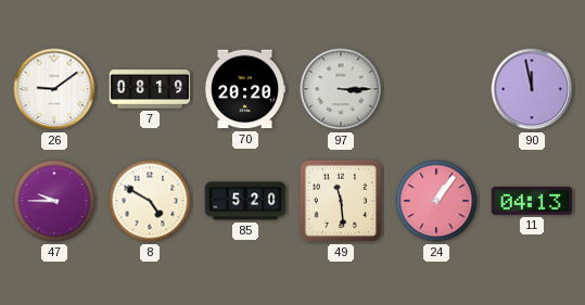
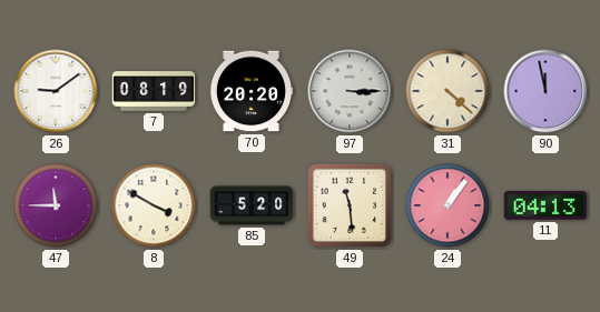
31: none -> 4:22 (447, 91)
47: 9:45 -> 11:45 (56, 205)
8: 4:50 -> 3:50 (154, 205)
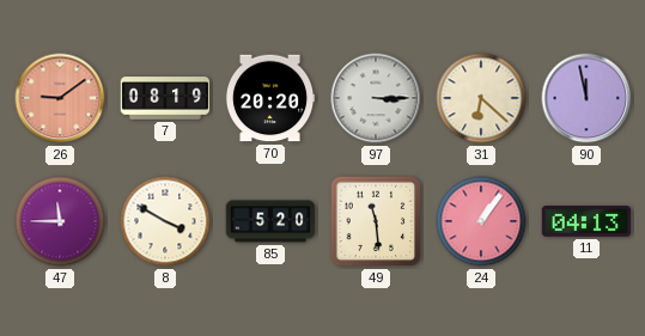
26 dial: white -> salmon (60, 98)
31: 4:22 -> 6:22 (481, 98)
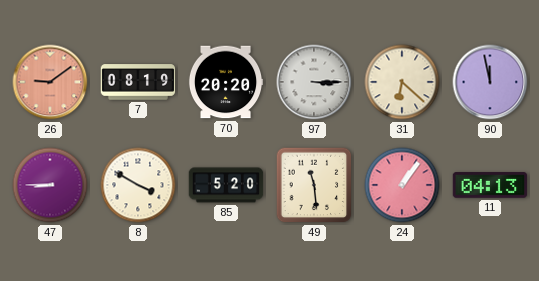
47: 11:45 -> 8:45 (50, 185)
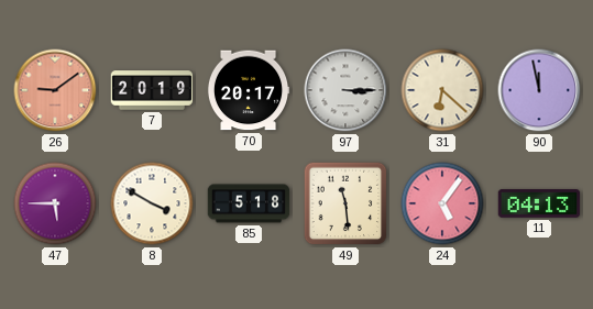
7: 08:19 -> 20:19 (152, 90)
70: 20:20 -> 20:17 (249, 90)
47: 8:45 -> 5:45 (55, 203)
85: 5:20 -> 5:18 (249, 203)
24: 1:06 -> 5:06 (442, 203)
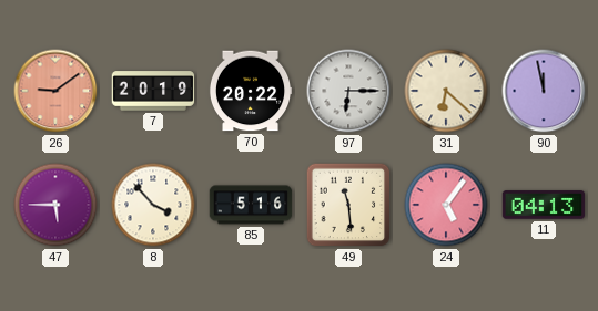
70: 20:17 -> 20:22 (251, 91)
97: 3:15 -> 6:15 (348, 91)
8: 3:50 -> 3:53 (153, 205)
85: 5:18 -> 5:16 (251, 205)
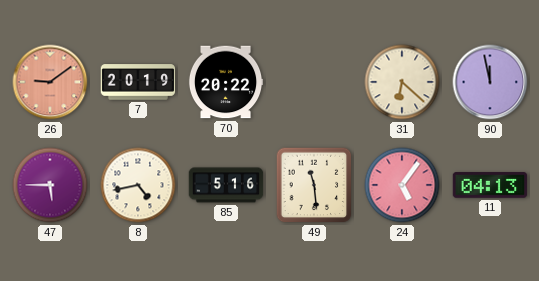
97: 6:15 -> none (348, 91)
8: 3:53 -> 4:43 (138, 185)
